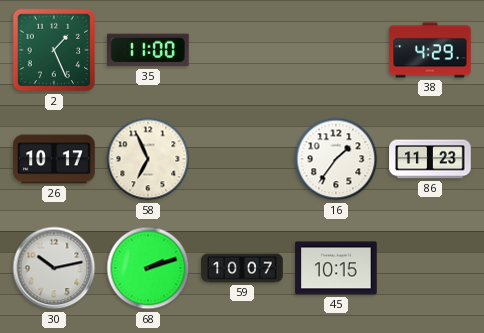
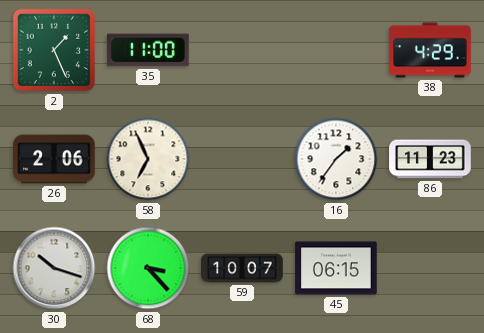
26: 10:17 -> 2:06 (54, 159)
30: 10:13 -> 10:18 (54, 268)
68: 2:12 -> 3:23 (148, 268)
45: 10:15 -> 06:15 (336, 268)
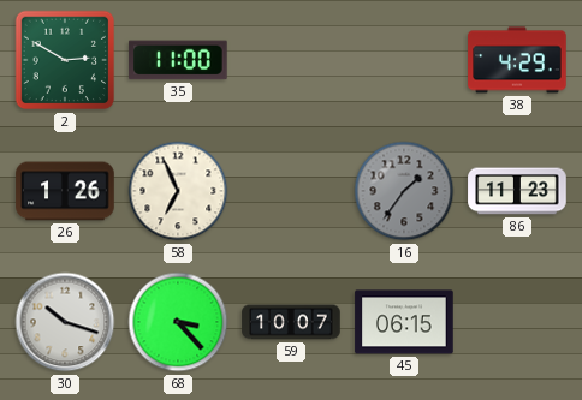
2: 1:26 -> 2:50 (65, 60)
26: 2:06 -> 1:26 (65, 191)
16 dial: white -> grey (404, 191)
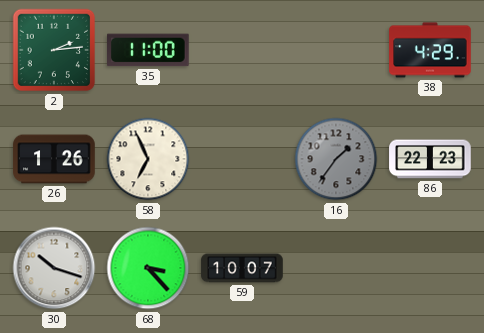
2: 2:50 -> 2:14 (54, 50)
86: 11:23 -> 22:23 (430, 159)
45: 06:15 -> none (404, 322)
